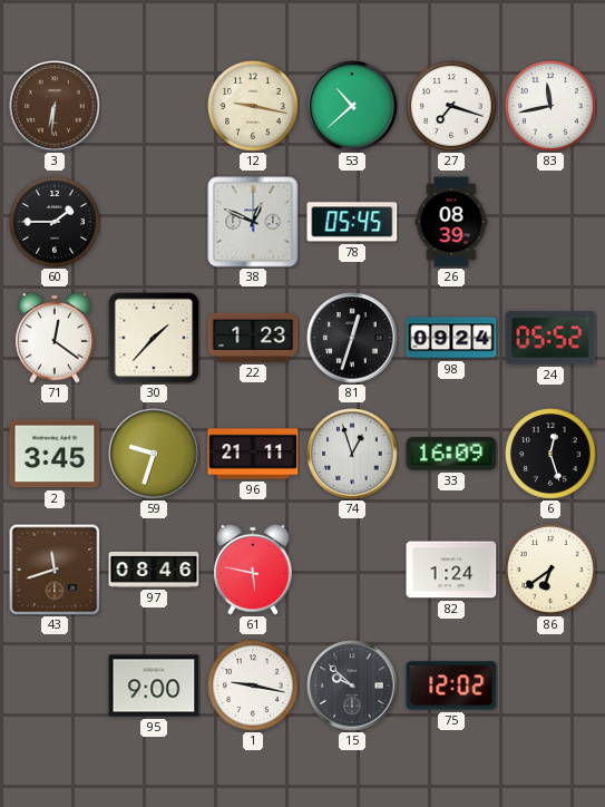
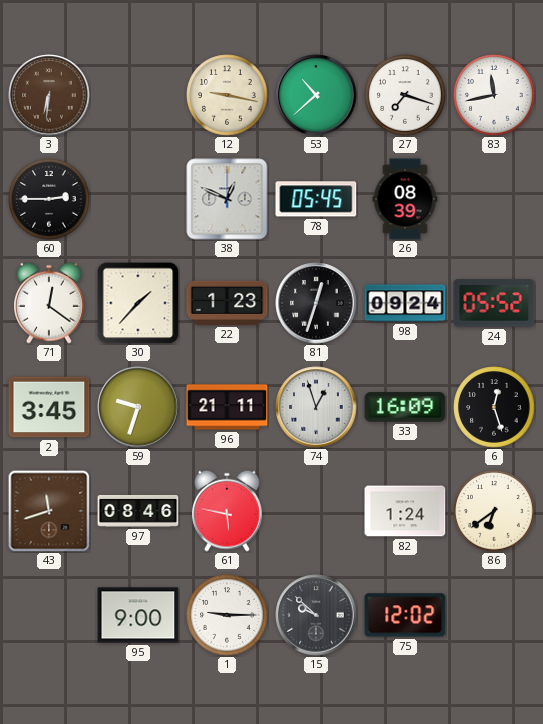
60: 1:45 -> 2:45 (49, 199)
1: 9:17 -> 9:15 (227, 615)
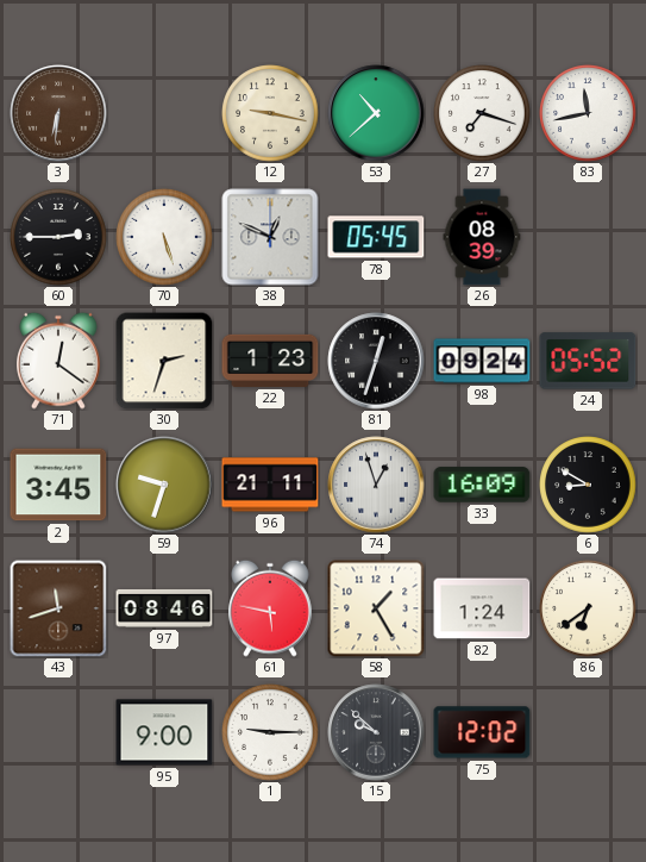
70: none -> 5:27 (164, 237)
30: 1:37 -> 2:33 (164, 361)
6: 12:27 -> 8:50 (588, 485)
58: none -> 1:25 (376, 608)
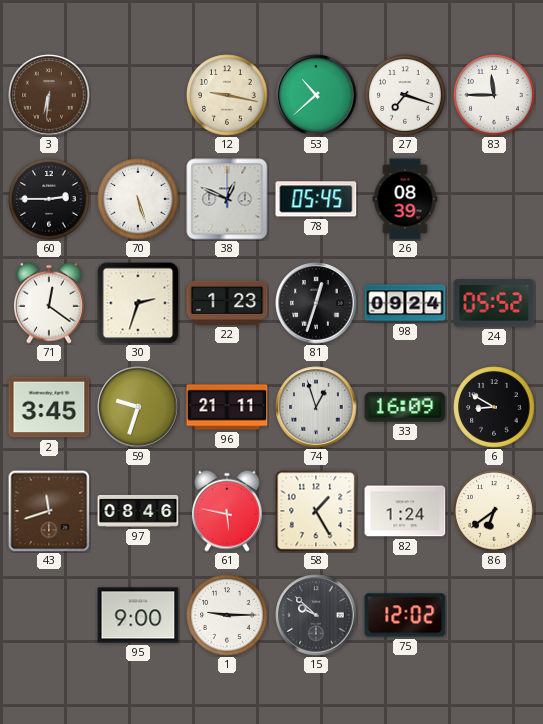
83: 11:43 -> 11:45 (494, 95)
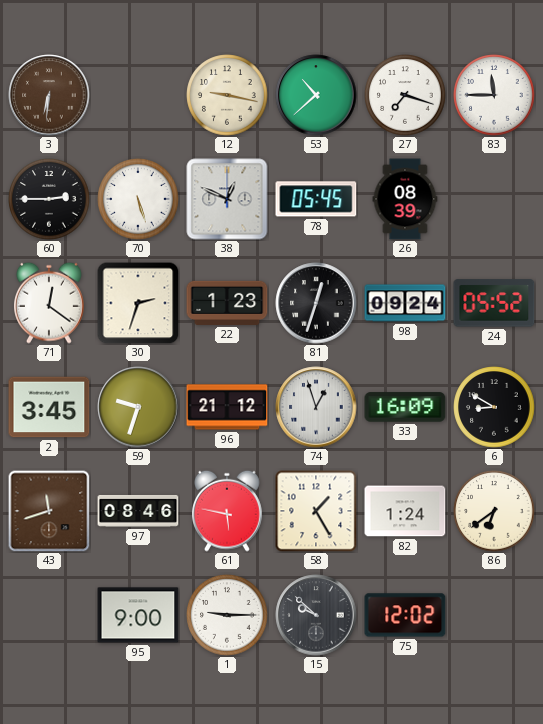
96: 21:11 -> 21:12 (227, 407)
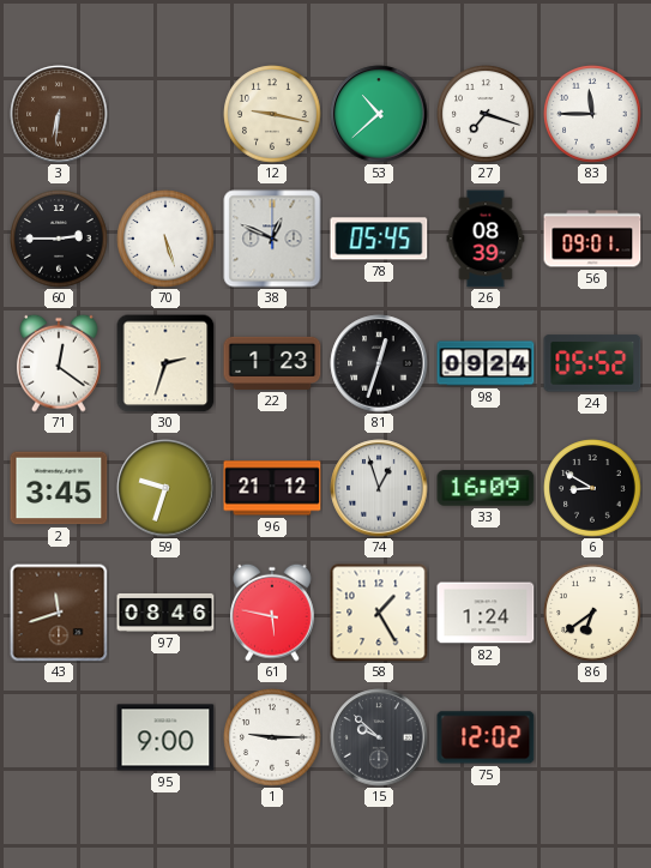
56: none -> 09:01 (592, 239)
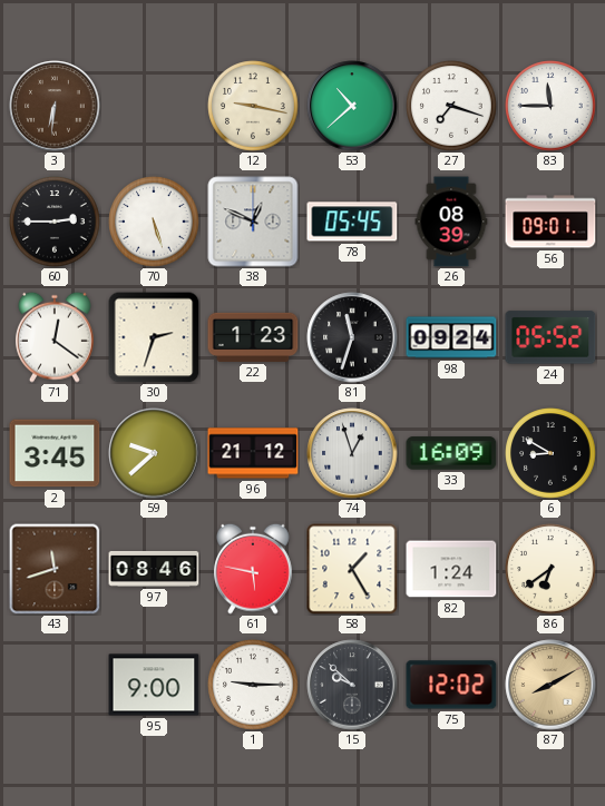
81: 12:33 -> 11:33 (352, 337)
59: 9:33 -> 9:38 (154, 453)
87: none -> 8:10 (550, 685)
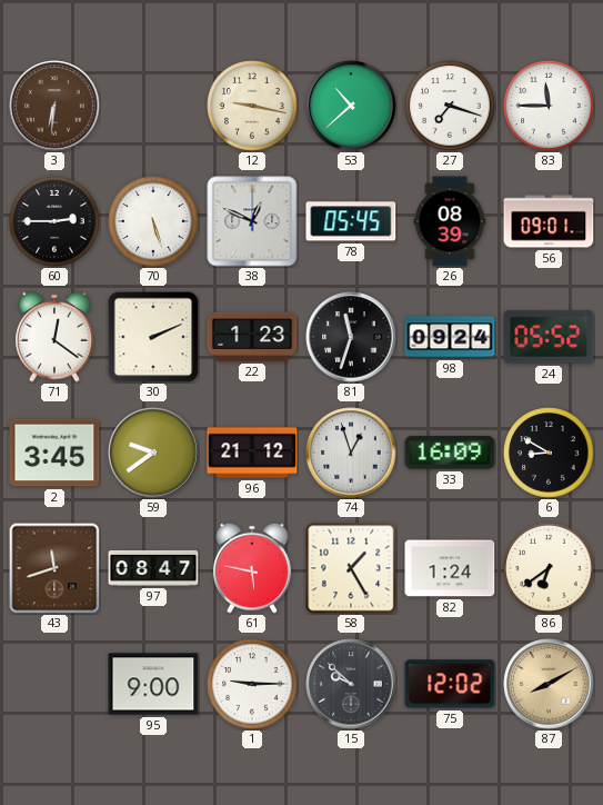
30: 2:33 -> 2:11 (153, 337)
59: 9:38 -> 9:39 (153, 453)
97: 08:46 -> 08:47 (153, 568)
